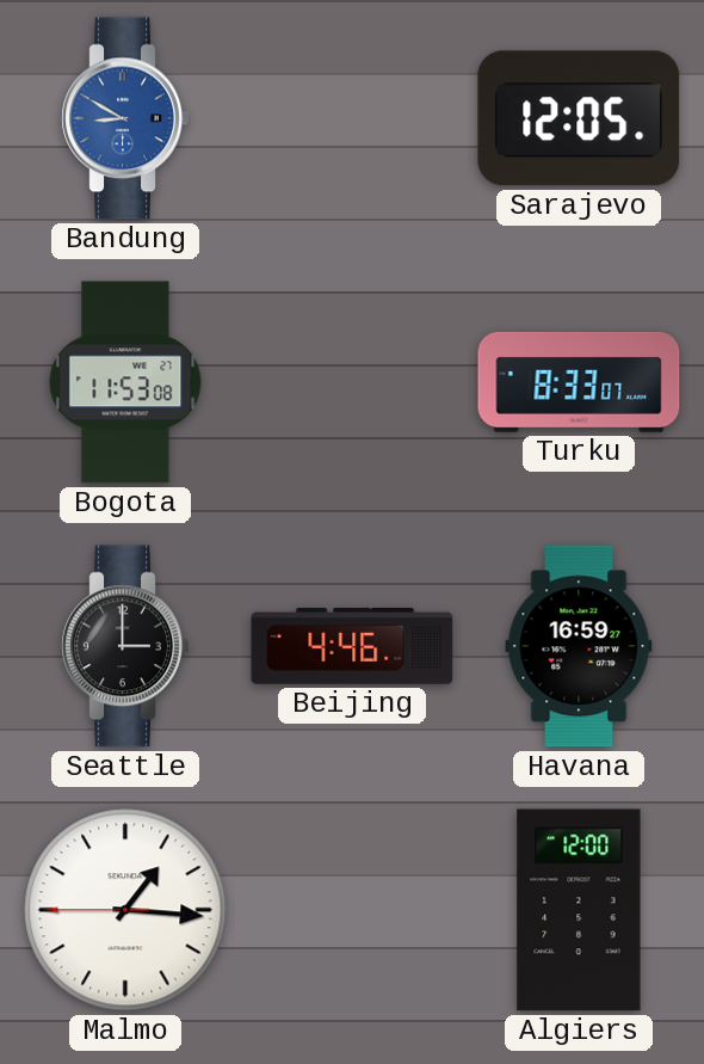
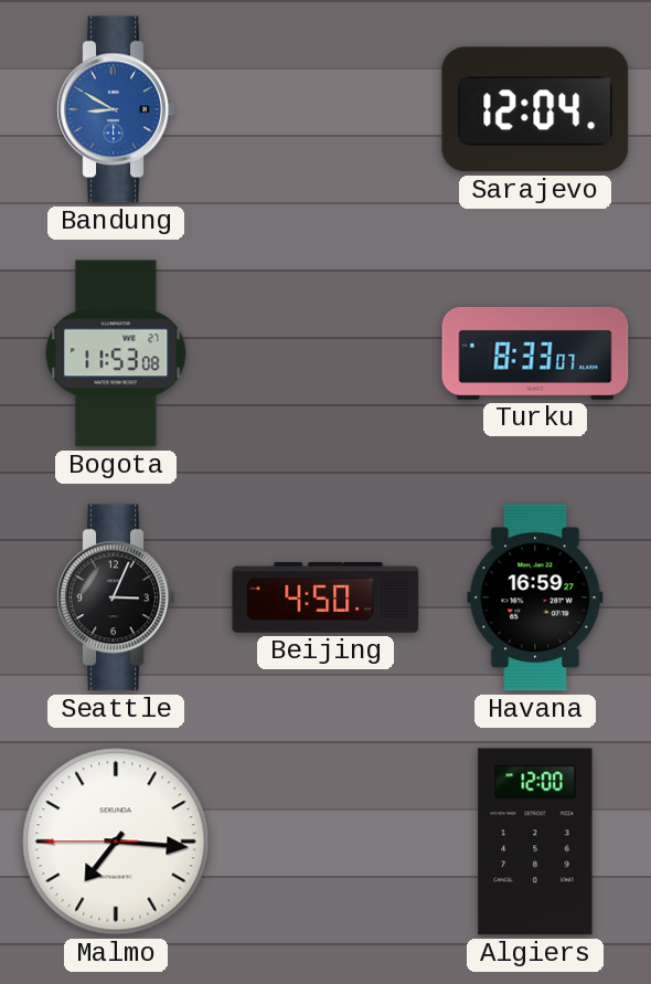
Sarajevo: 12:05 -> 12:04 (535, 109)
Seattle: 3:00 -> 3:04 (116, 597)
Beijing: 4:46 -> 4:50 (325, 597)
Malmo: 1:15 -> 7:15 (116, 842)
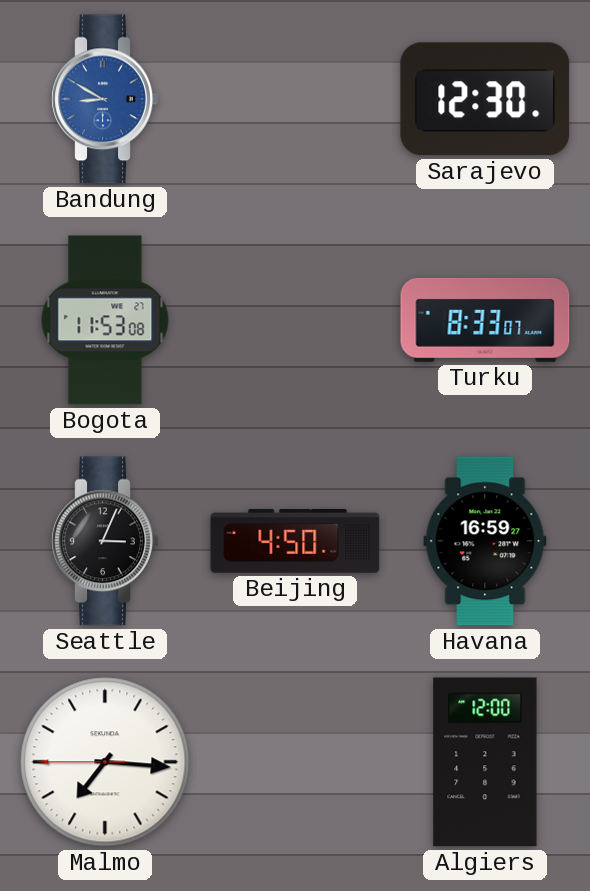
Sarajevo: 12:04 -> 12:30 (485, 99)
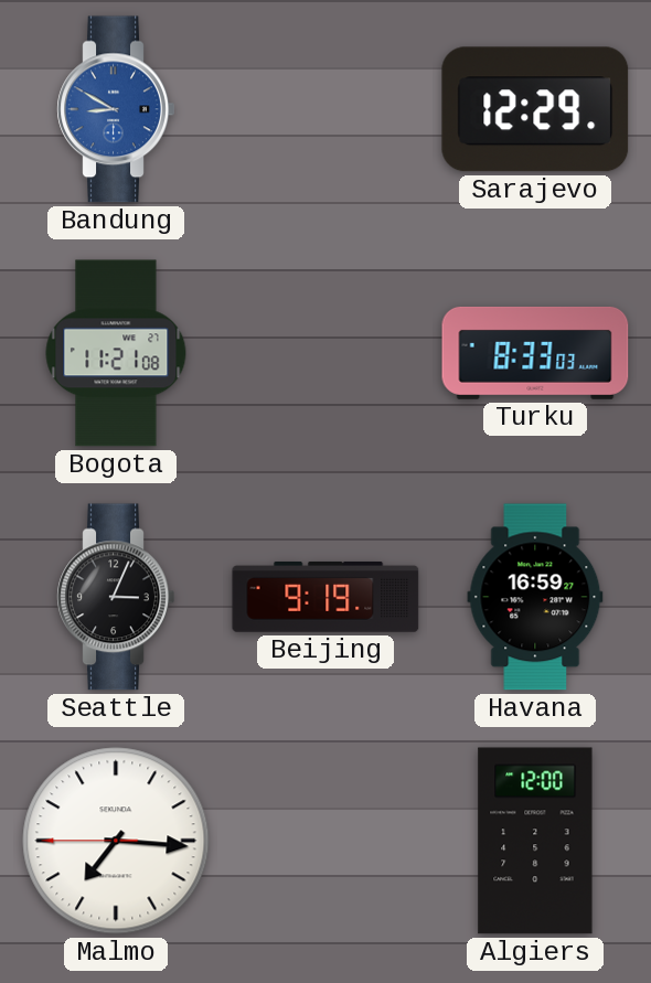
Sarajevo: 12:30 -> 12:29 (535, 109)
Bogota: 11:53 -> 11:21 (116, 353)
Turku: 8:33:07 -> 8:33:03 (535, 353)
Beijing: 4:50 -> 9:19 (325, 597)
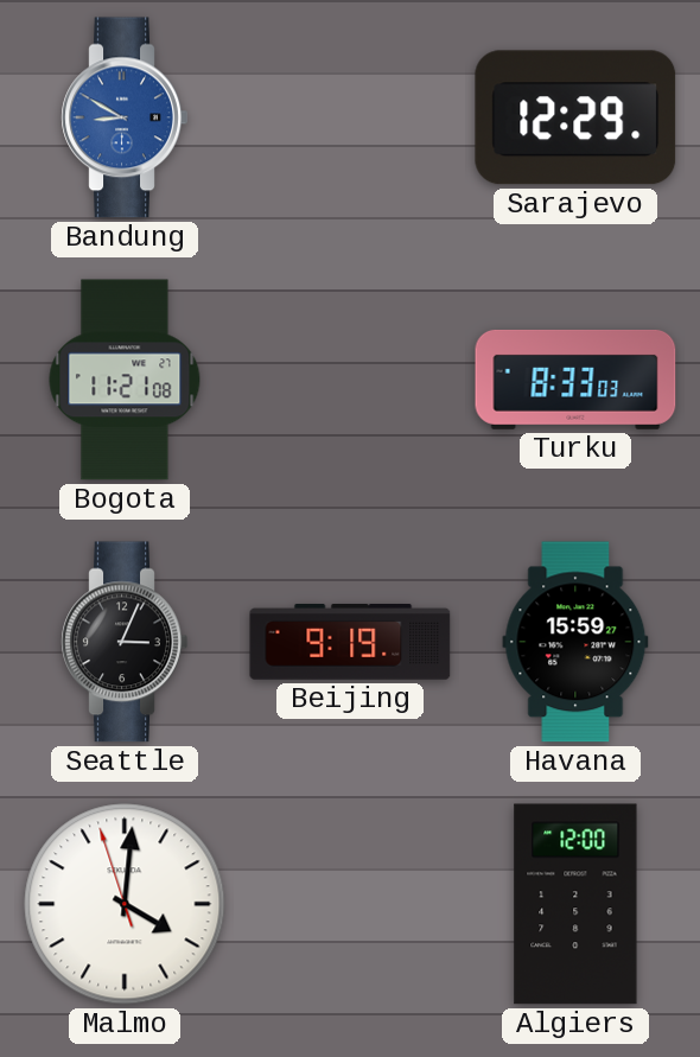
Havana: 16:59 -> 15:59 (575, 642)
Malmo: 7:15 -> 4:00 (125, 904)
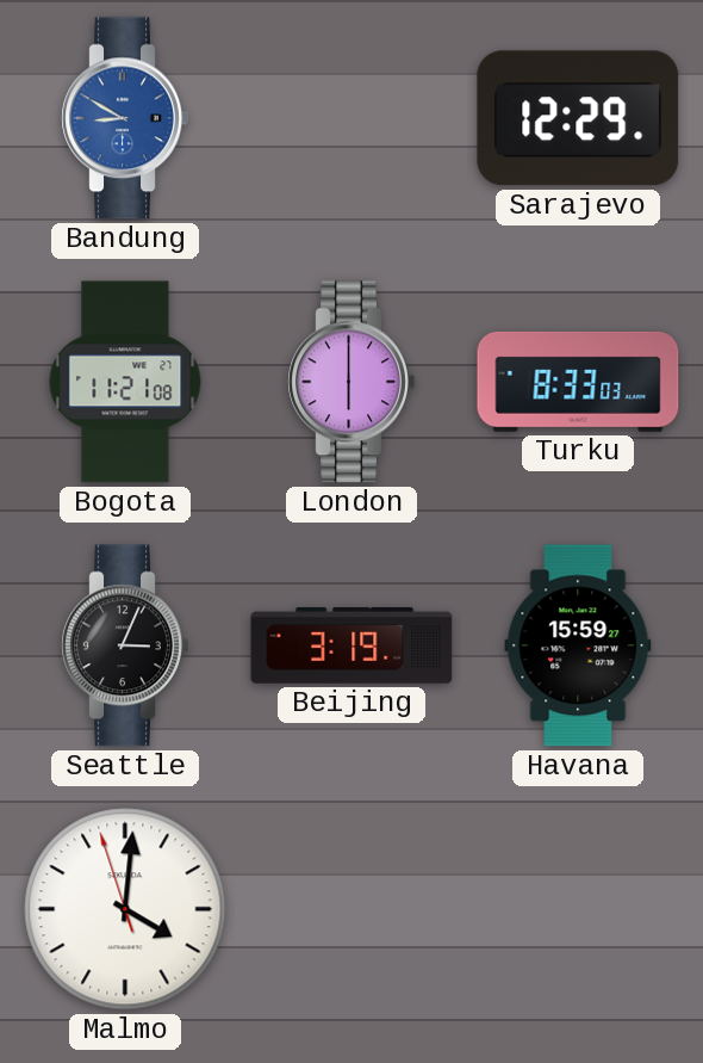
London: none -> 6:00 (351, 382)
Beijing: 9:19 -> 3:19 (351, 645)
Algiers: 12:00 -> none (575, 904)
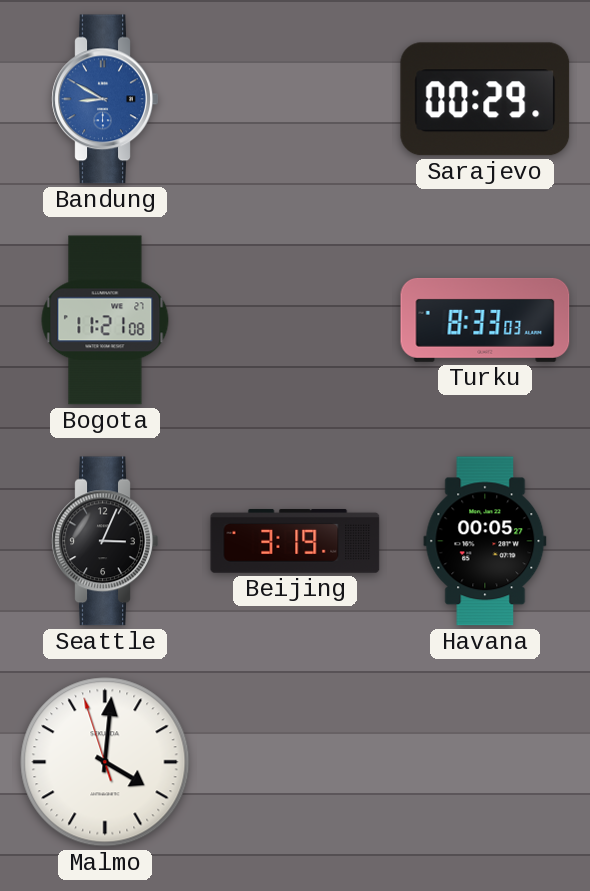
Sarajevo: 12:29 -> 00:29 (485, 99)
London: 6:00 -> none (351, 382)
Havana: 15:59 -> 00:05 (485, 541)
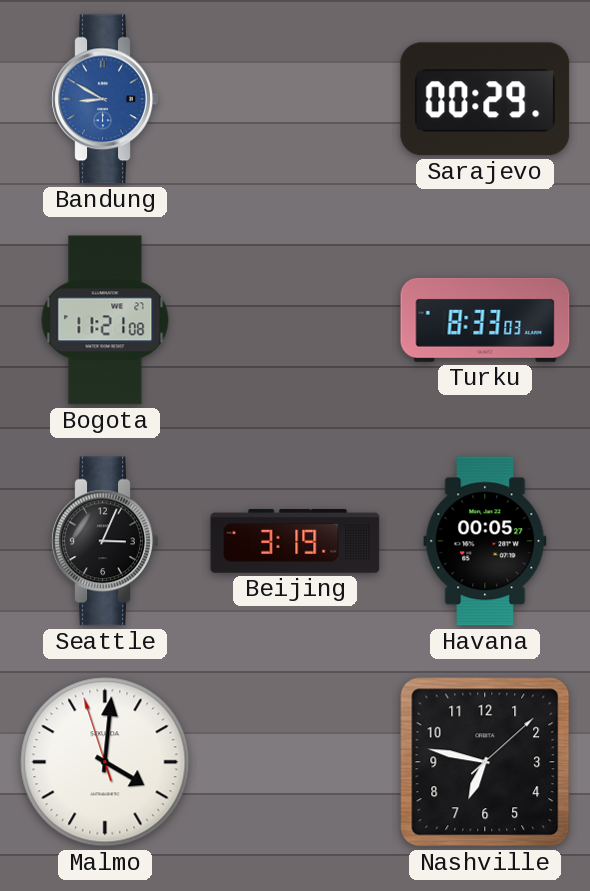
Nashville: none -> 6:47 (485, 762)
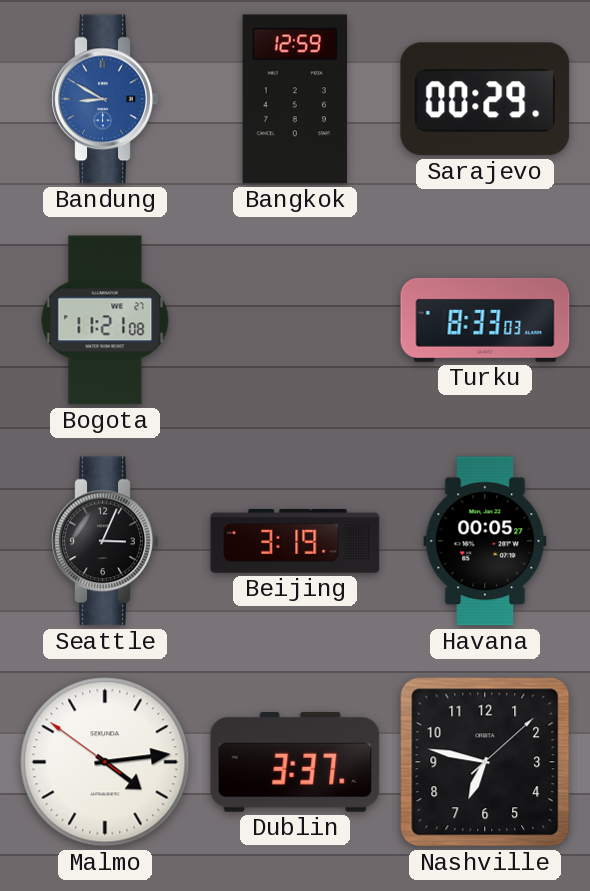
Bangkok: none -> 12:59 (295, 99)
Malmo: 4:00 -> 4:13 (105, 762)
Dublin: none -> 3:37 (295, 762)
